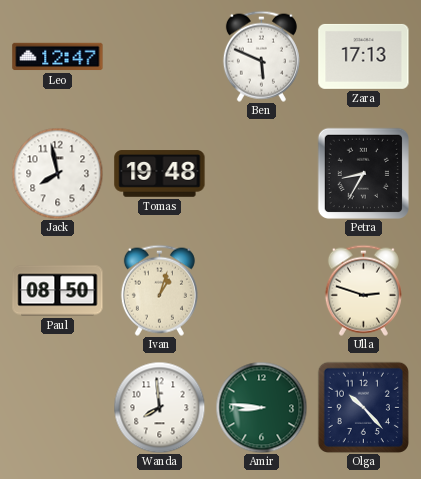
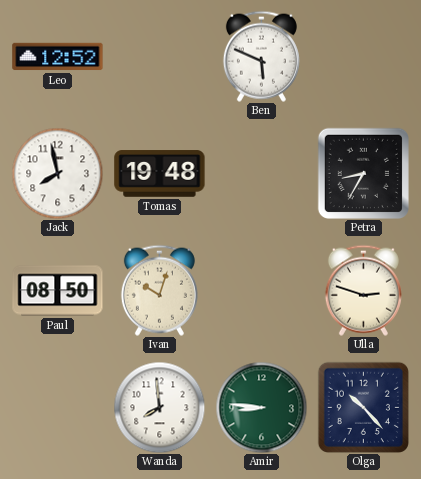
Leo: 12:47 -> 12:52 (58, 57)
Zara: 17:13 -> none (364, 56)
Ivan: 1:03 -> 10:03 (159, 290)
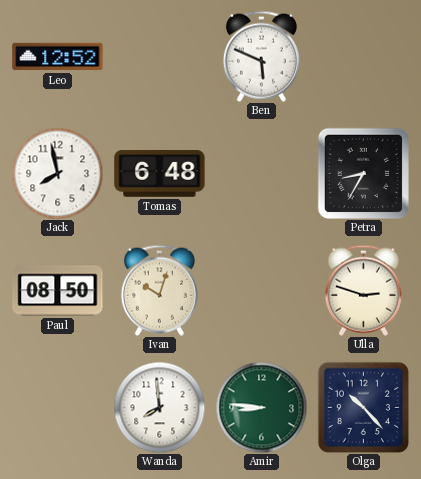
Tomas: 19:48 -> 6:48 (160, 174)
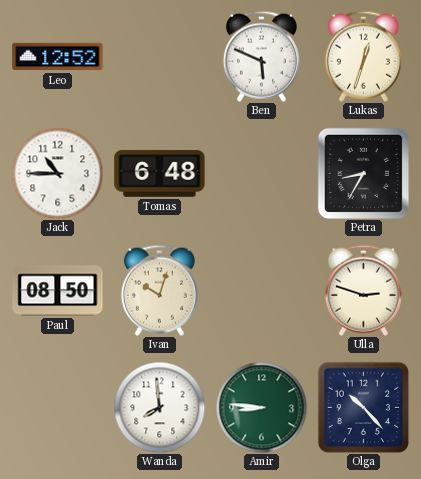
Lukas: none -> 12:33 (363, 56)
Jack: 7:58 -> 10:45 (57, 173)
